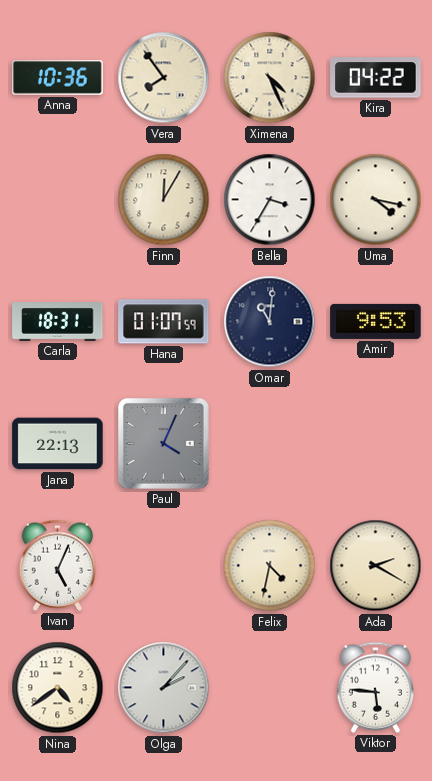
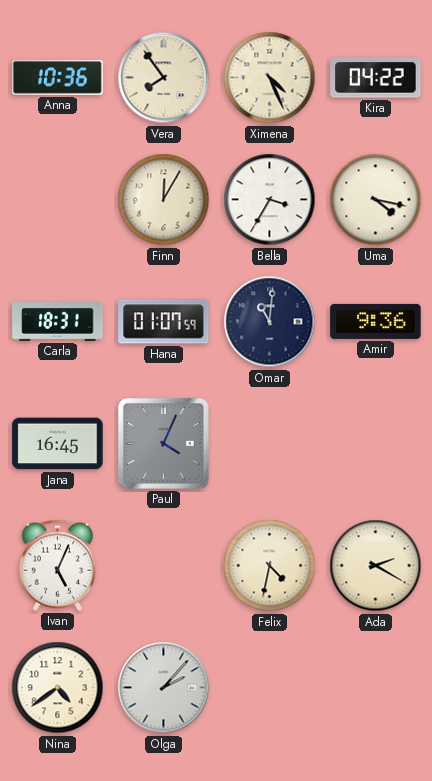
Amir: 9:53 -> 9:36 (376, 321)
Jana: 22:13 -> 16:45 (58, 444)
Viktor: 5:46 -> none (375, 687)
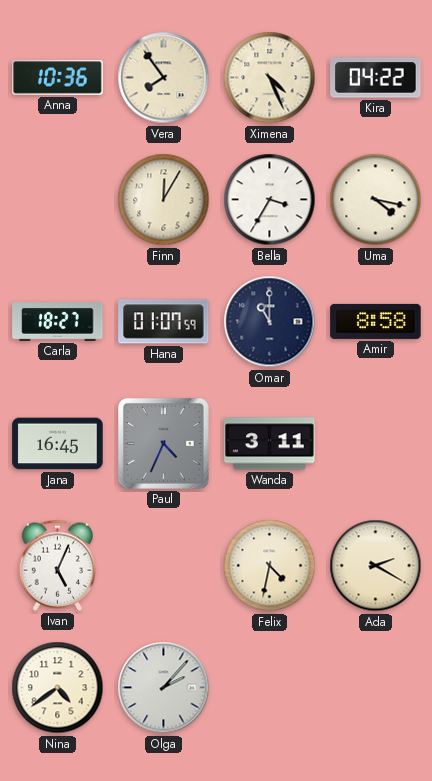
Carla: 18:31 -> 18:27 (58, 322)
Omar: 11:01 -> 11:00 (270, 322)
Amir: 9:36 -> 8:58 (376, 321)
Paul: 4:04 -> 4:34 (164, 444)
Wanda: none -> 3:11 (270, 444)
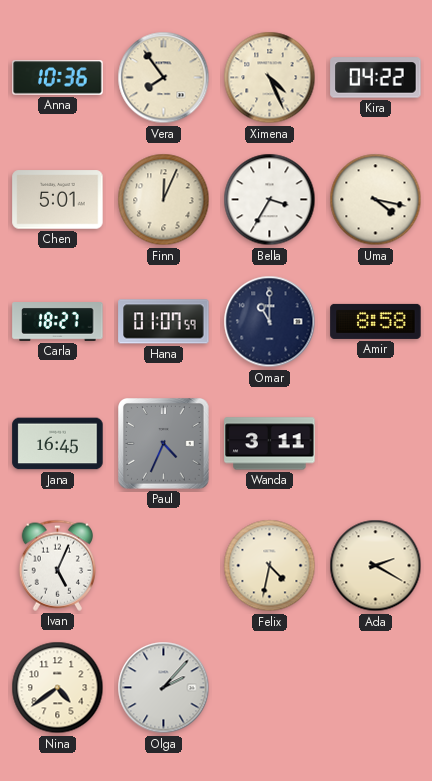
Chen: none -> 5:01 (58, 200)
Finn: 12:05 -> 12:04 (164, 200)
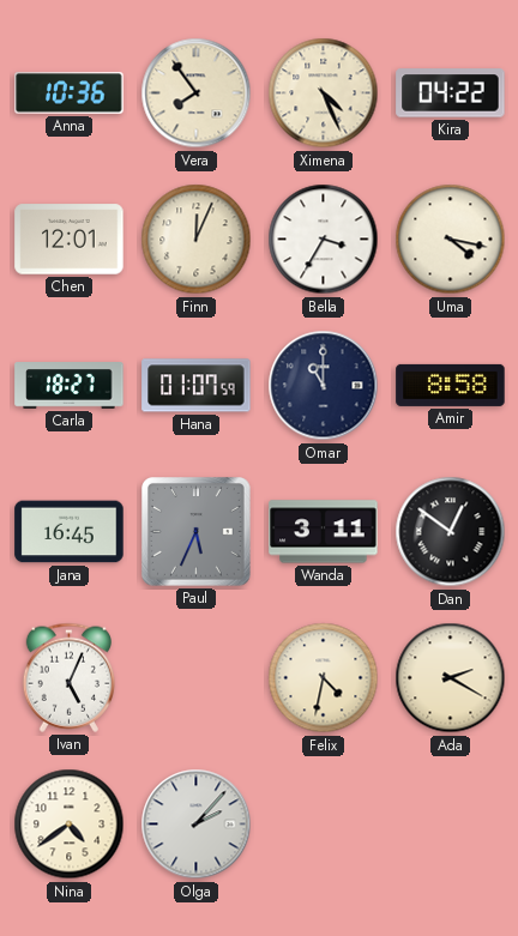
Chen: 5:01 -> 12:01 (70, 240)
Paul: 4:34 -> 5:34 (197, 532)
Dan: none -> 12:51 (451, 532)
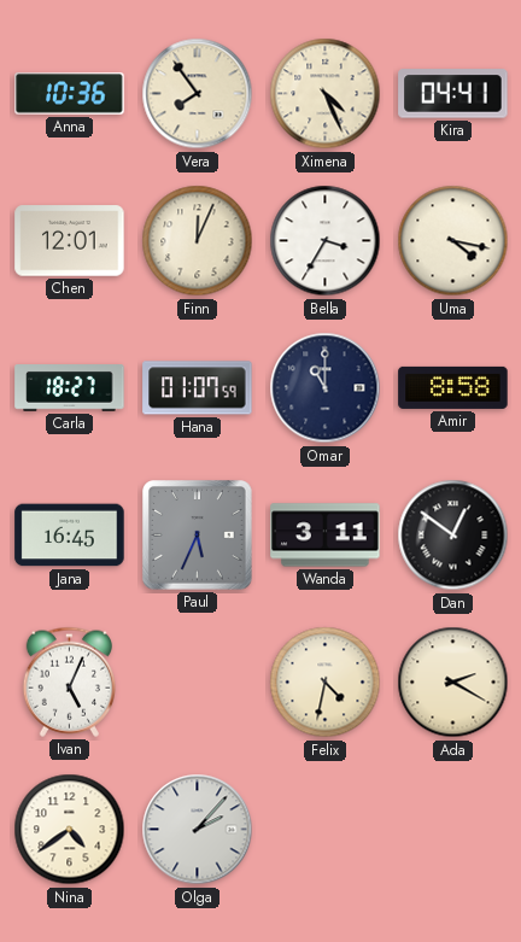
Kira: 04:22 -> 04:41 (453, 94)
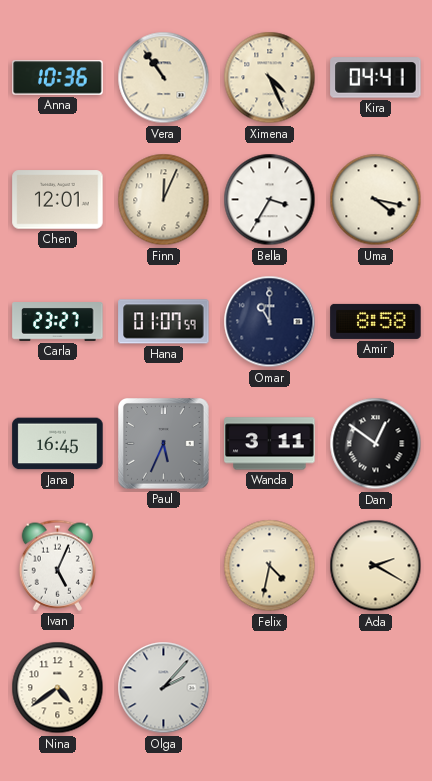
Vera: 7:54 -> 10:54 (164, 78)
Carla: 18:27 -> 23:27 (58, 322)
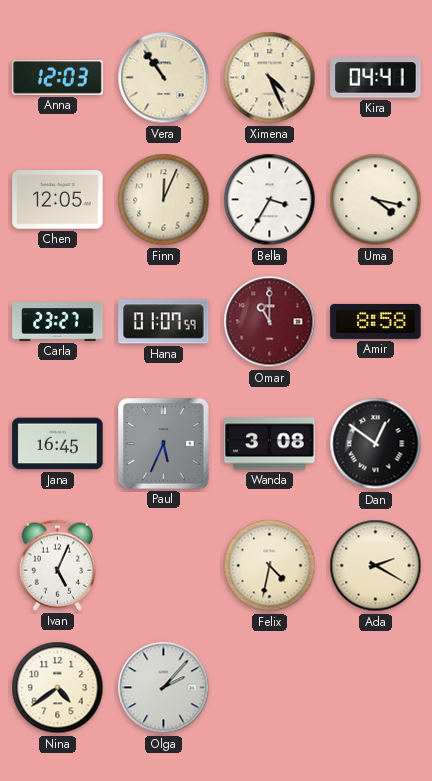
Anna: 10:36 -> 12:03 (58, 78)
Chen: 12:01 -> 12:05 (58, 200)
Omar dial: navy -> burgundy (270, 322)
Wanda: 3:11 -> 3:08 (270, 444)
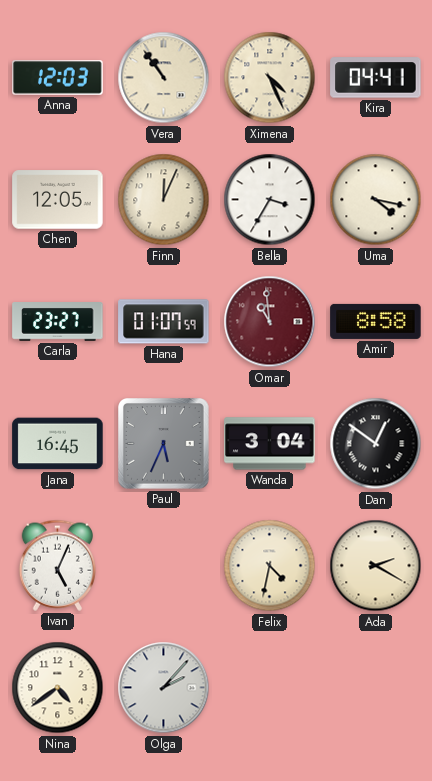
Omar: 11:00 -> 10:59 (270, 322)
Wanda: 3:08 -> 3:04 (270, 444)
